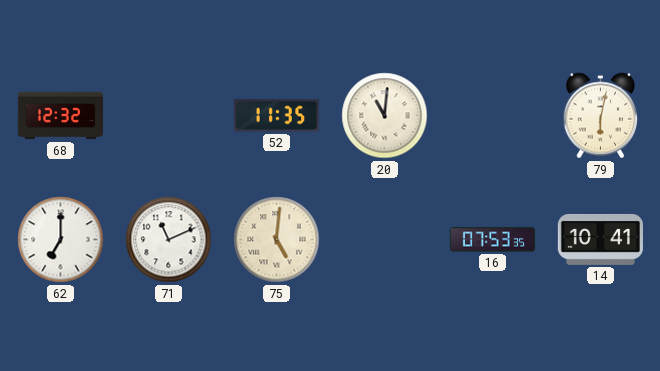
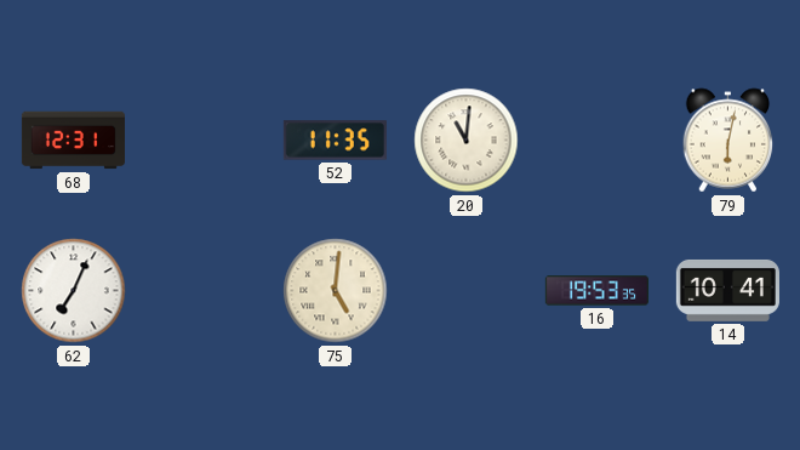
68: 12:32 -> 12:31 (73, 141)
62: 7:00 -> 7:04 (74, 291)
71: 11:11 -> none (169, 240)
16: 07:53 -> 19:53 (596, 291)
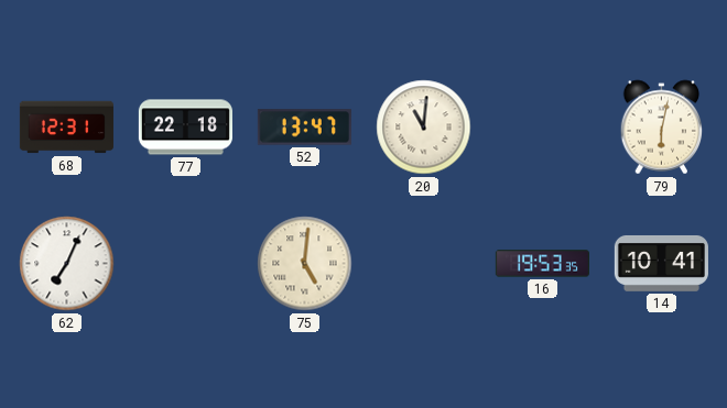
77: none -> 22:18 (185, 128)
52: 11:35 -> 13:47 (304, 128)
